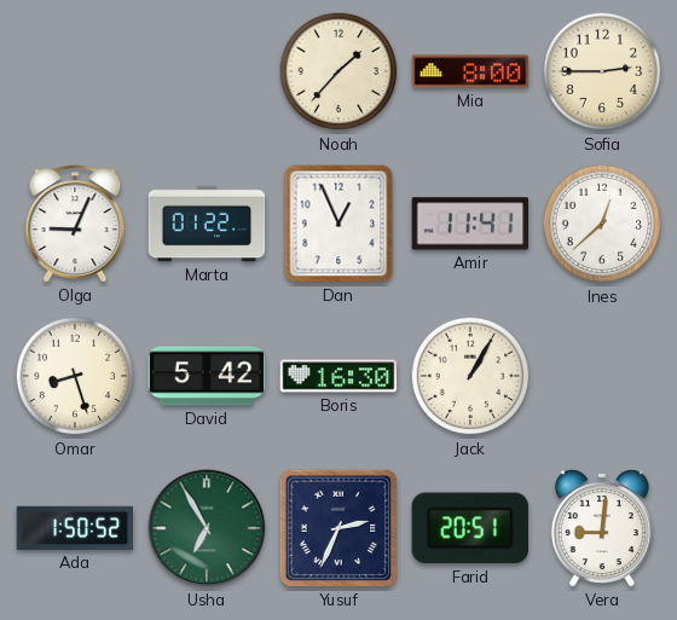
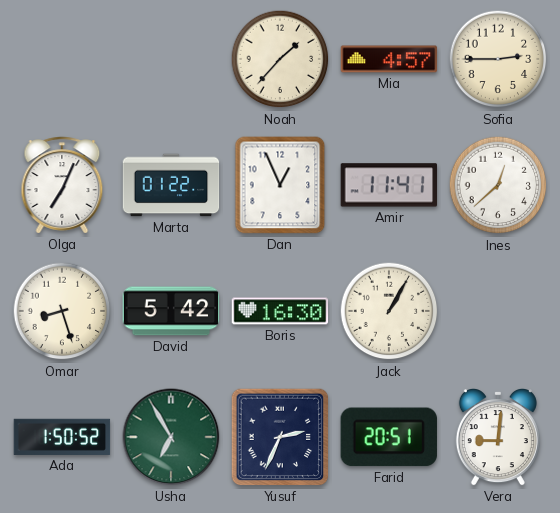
Mia: 8:00 -> 4:57 (389, 59)
Olga: 9:04 -> 7:04 (62, 185)
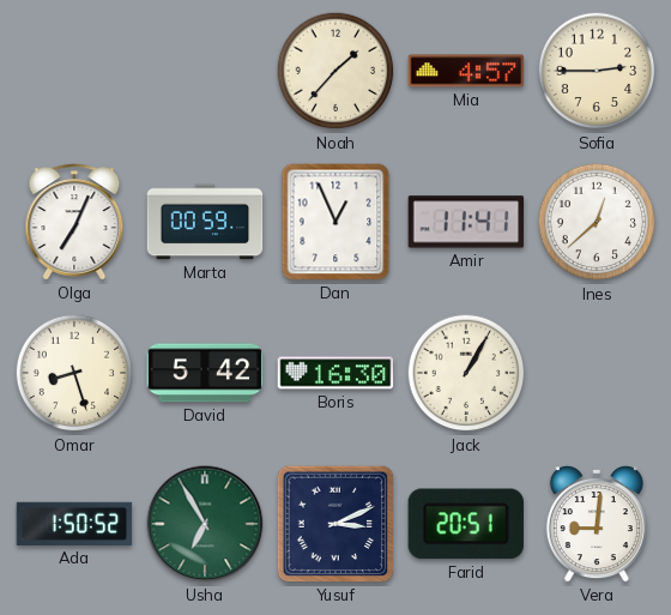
Marta: 01:22 -> 00:59 (205, 222)
Yusuf: 2:34 -> 3:11 (335, 524)
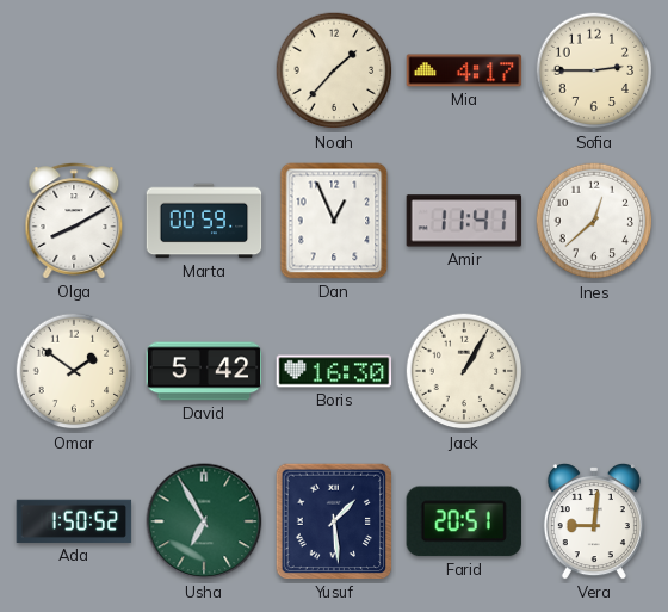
Mia: 4:57 -> 4:17 (464, 70)
Olga: 7:04 -> 8:10 (74, 221)
Omar: 8:27 -> 1:51 (74, 371)
Yusuf: 3:11 -> 1:29 (334, 521)
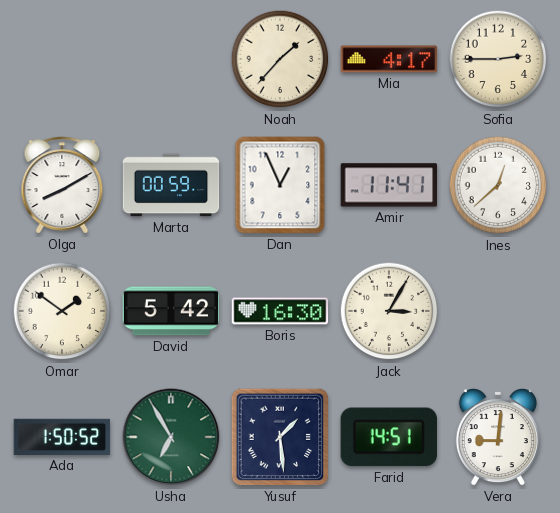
Jack: 1:05 -> 3:05 (389, 311)
Farid: 20:51 -> 14:51 (389, 437)
